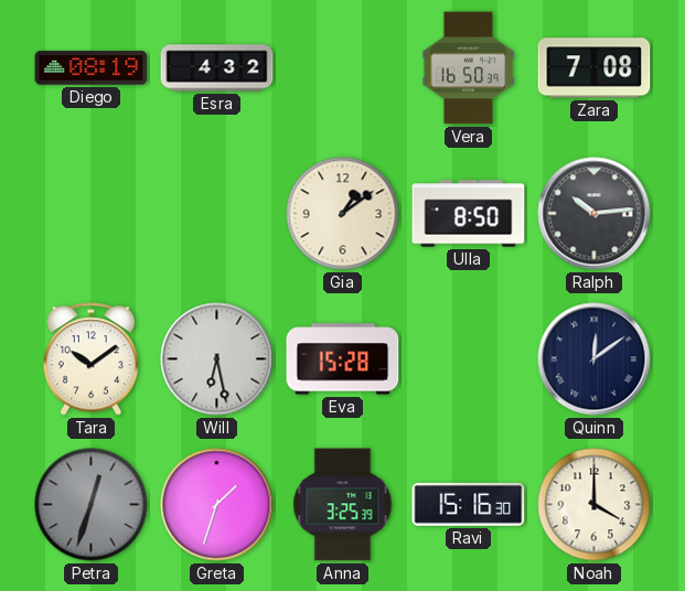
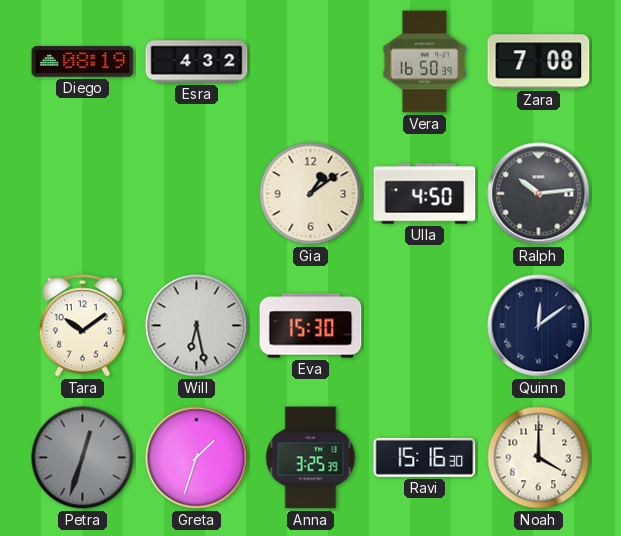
Ulla: 8:50 -> 4:50 (425, 194)
Eva: 15:28 -> 15:30 (311, 326)
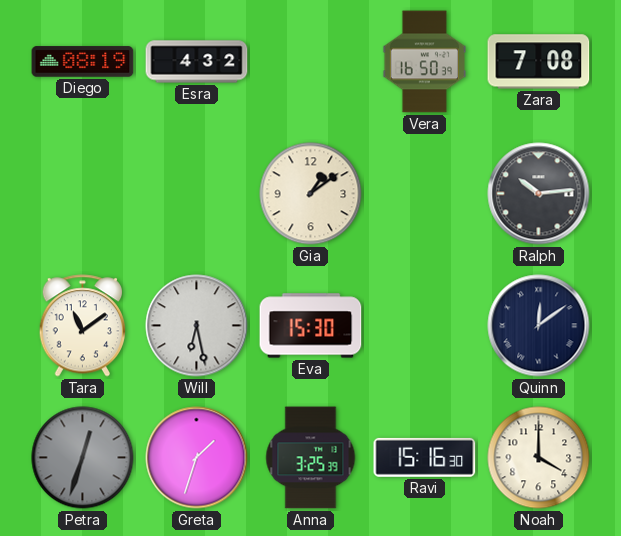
Ulla: 4:50 -> none (425, 194)
Tara: 10:09 -> 11:09 (83, 326)
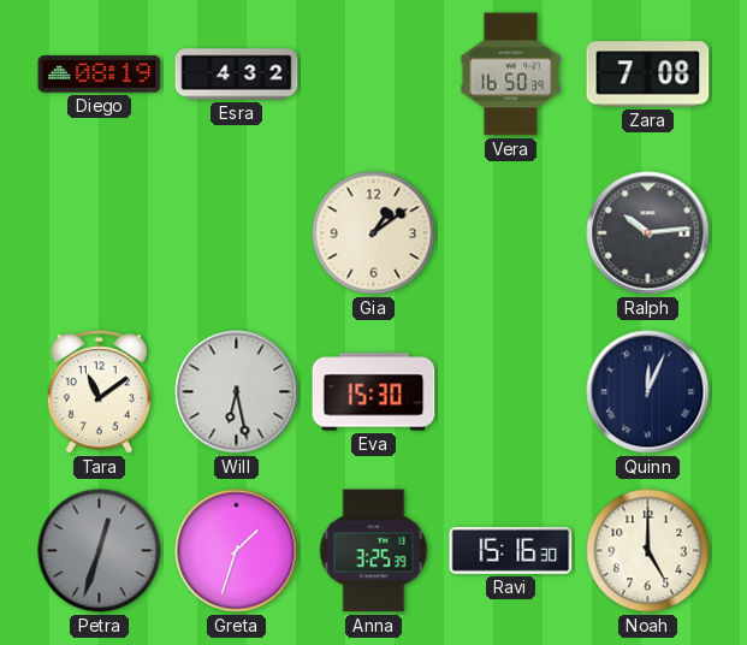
Quinn: 12:09 -> 12:04 (648, 392)
Noah: 4:00 -> 5:00 (648, 551)
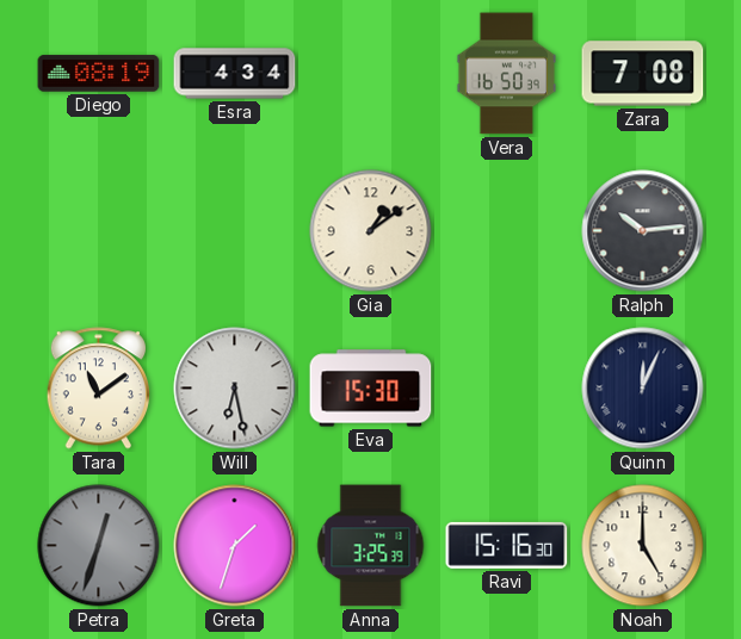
Esra: 4:32 -> 4:34 (235, 74)
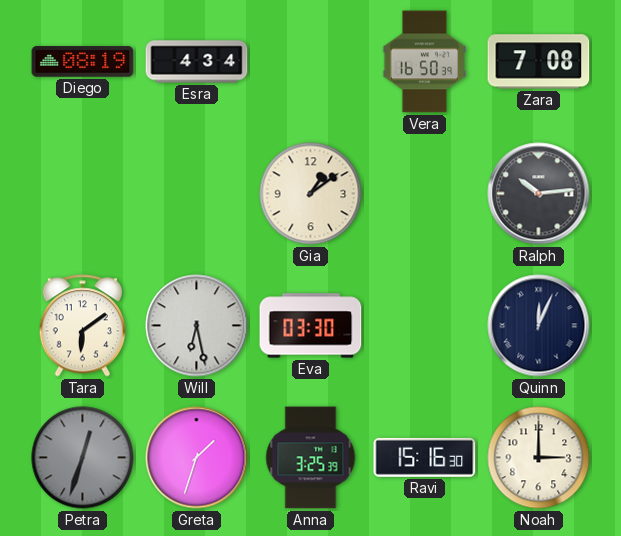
Tara: 11:09 -> 6:09 (83, 326)
Eva: 15:30 -> 03:30 (311, 326)
Noah: 5:00 -> 3:00 (539, 458)
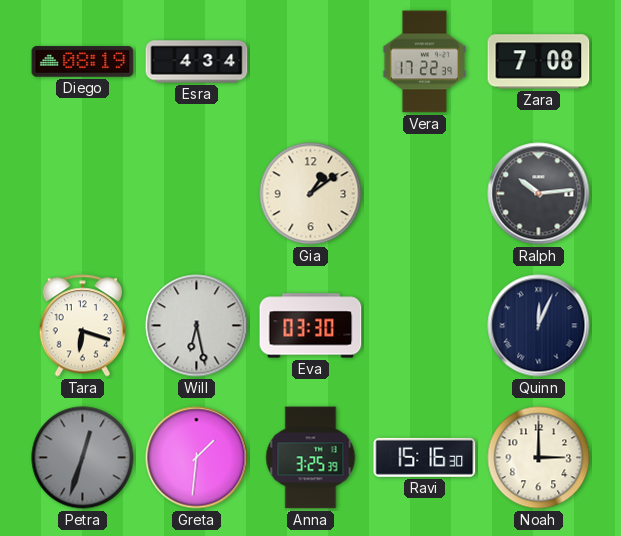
Vera: 16:50 -> 17:22 (424, 62)
Tara: 6:09 -> 6:18 (83, 326)
Greta: 1:33 -> 1:31 (197, 458)
